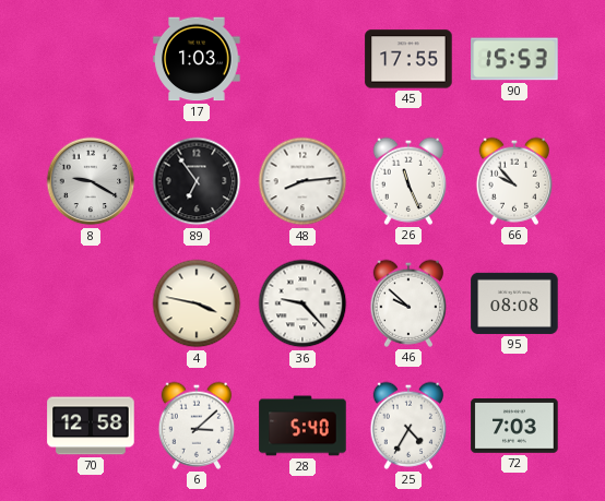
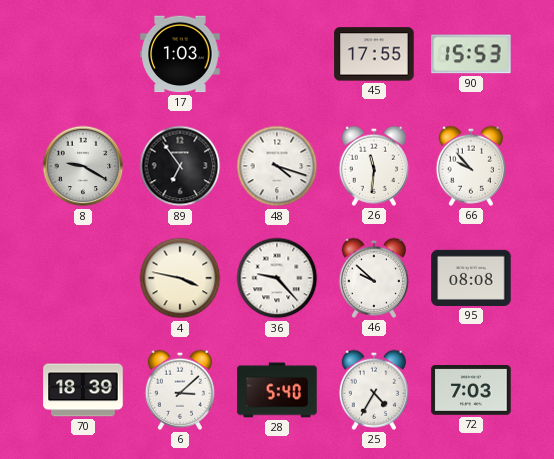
48: 8:14 -> 4:18 (277, 166)
26: 11:26 -> 11:31 (373, 166)
70: 12:58 -> 18:39 (83, 390)
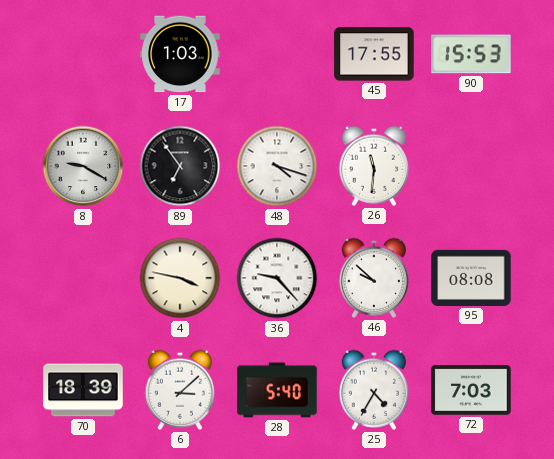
66: 9:53 -> none (470, 166)
